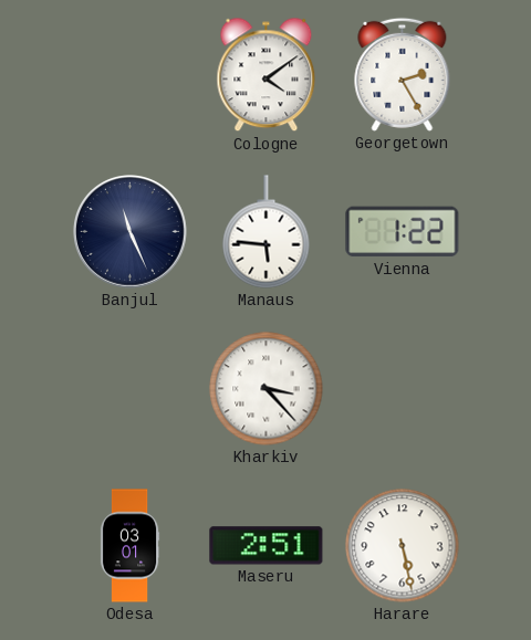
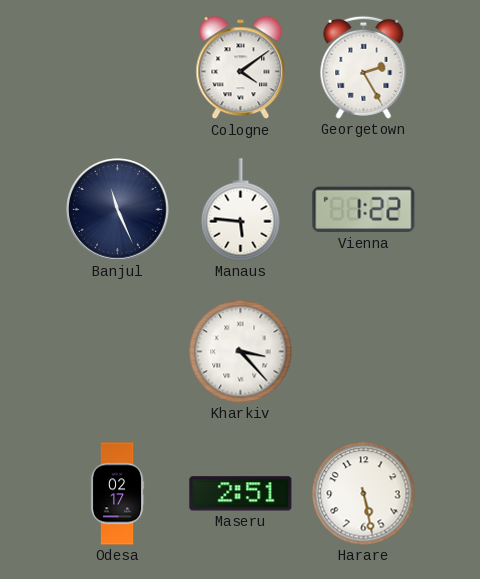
Odesa: 03:01 -> 02:17 (117, 494)
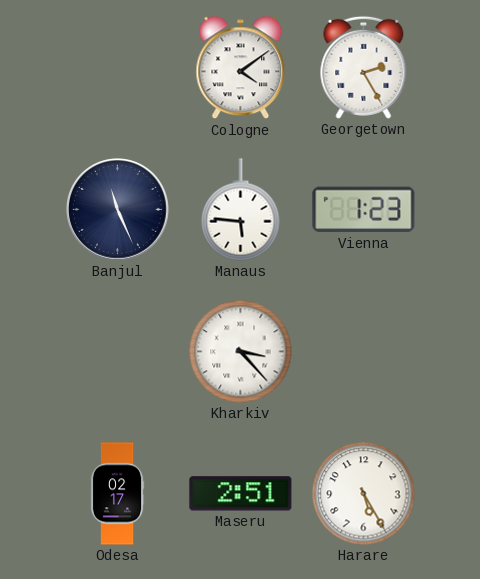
Vienna: 1:22 -> 1:23 (364, 210)
Harare: 5:28 -> 5:25 (364, 494)
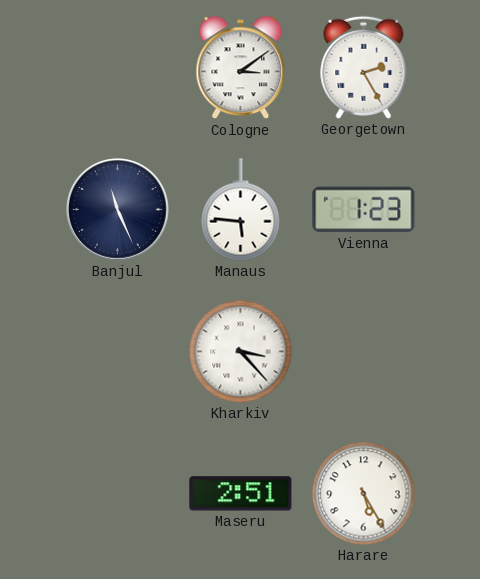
Cologne: 4:09 -> 3:09 (241, 68)
Odesa: 02:17 -> none (117, 494)
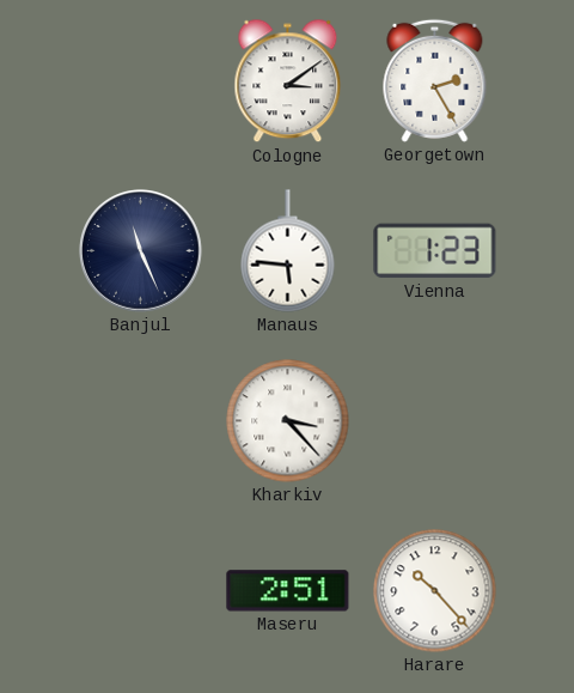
Harare: 5:25 -> 10:23 (435, 591)
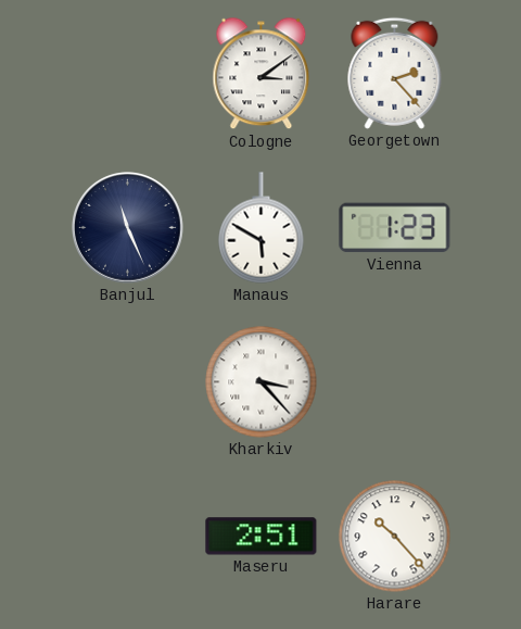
Georgetown: 2:25 -> 2:23 (395, 73)
Manaus: 5:46 -> 5:50 (262, 228)
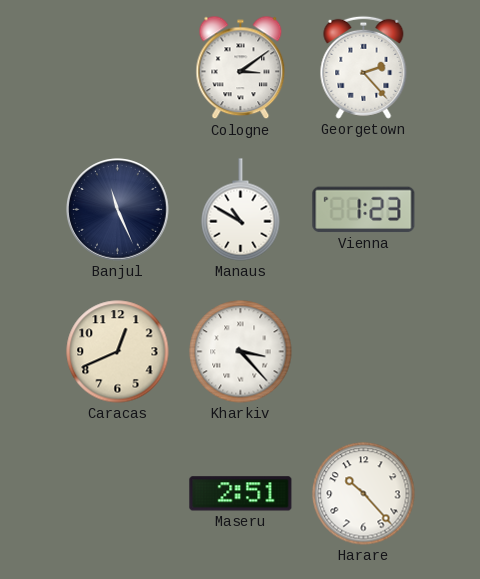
Manaus: 5:50 -> 10:50 (241, 210)
Caracas: none -> 12:41 (118, 352)
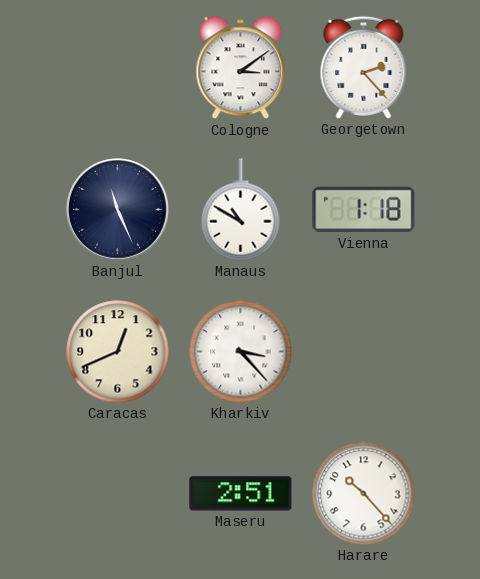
Vienna: 1:23 -> 1:18 (364, 210)
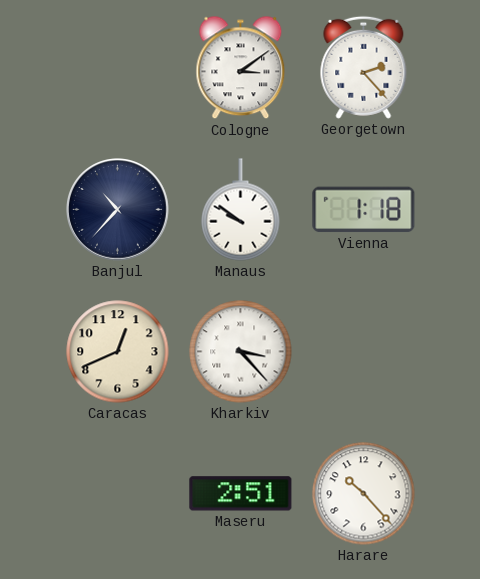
Banjul: 11:26 -> 10:37 (118, 210)
Manaus: 10:50 -> 9:51 (241, 210)
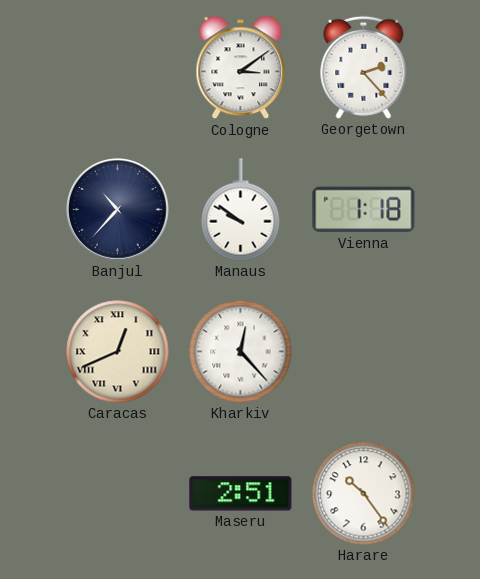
Caracas numerals: Arabic -> Roman (118, 352)
Kharkiv: 3:23 -> 12:23 (241, 352)
Harare: 10:23 -> 10:24 (364, 494)
